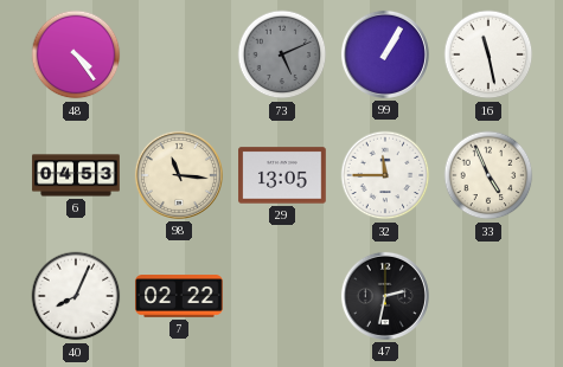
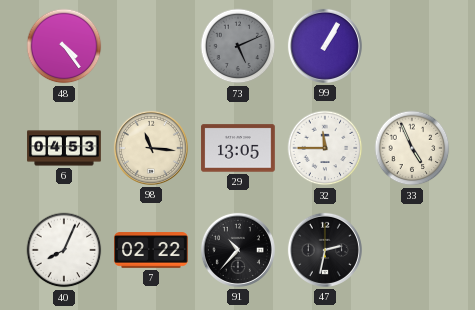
16: 11:28 -> none (488, 54)
91: none -> 10:37 (238, 250)
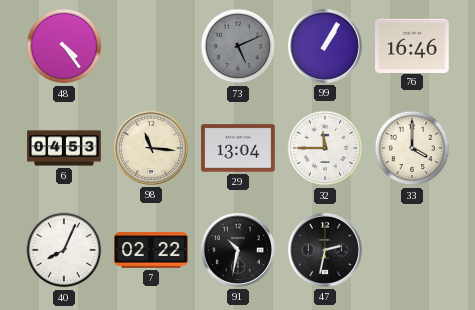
76: none -> 16:46 (413, 45)
29: 13:05 -> 13:04 (238, 148)
33: 4:56 -> 4:00 (412, 148)
91: 10:37 -> 10:32 (238, 250)
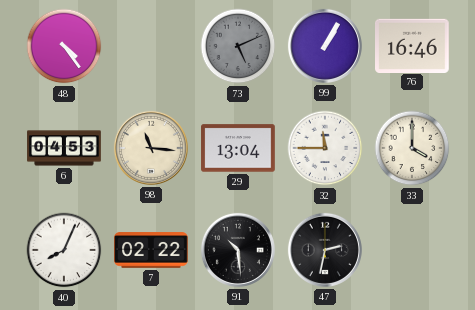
91: 10:32 -> 10:29 (238, 250)
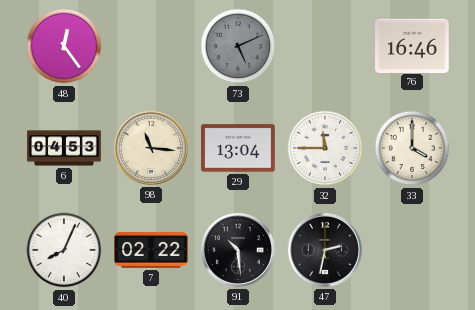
48: 4:24 -> 12:24 (64, 46)
99: 1:05 -> none (325, 46)
